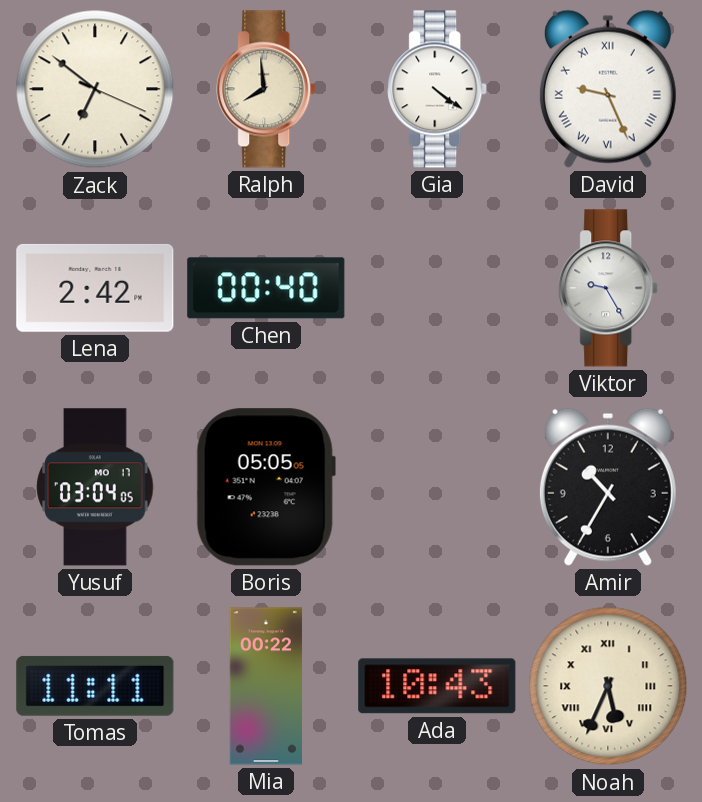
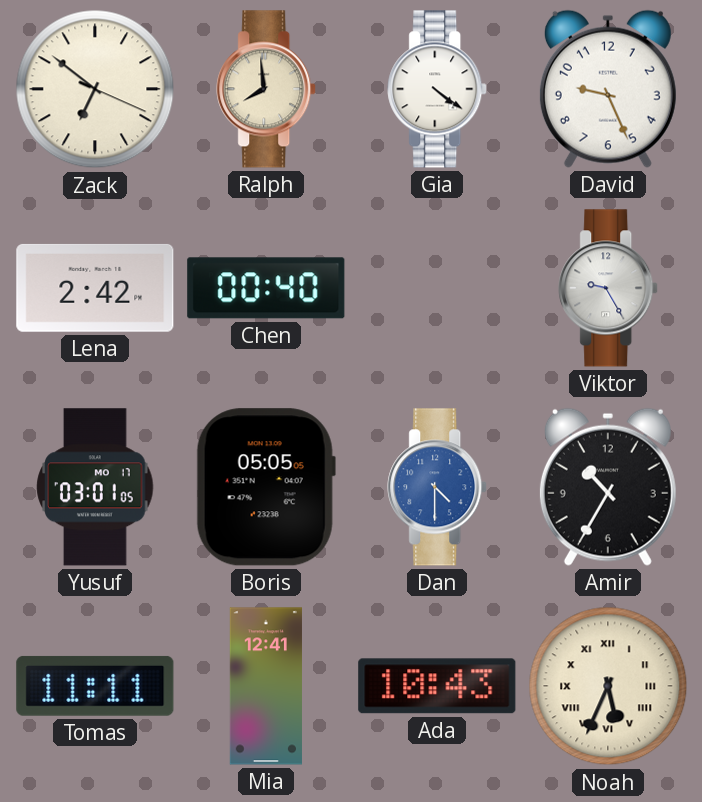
David numerals: Roman -> Arabic (608, 89)
Yusuf: 03:04 -> 03:01 (95, 487)
Dan: none -> 4:30 (438, 487)
Mia: 00:22 -> 12:41 (266, 686)
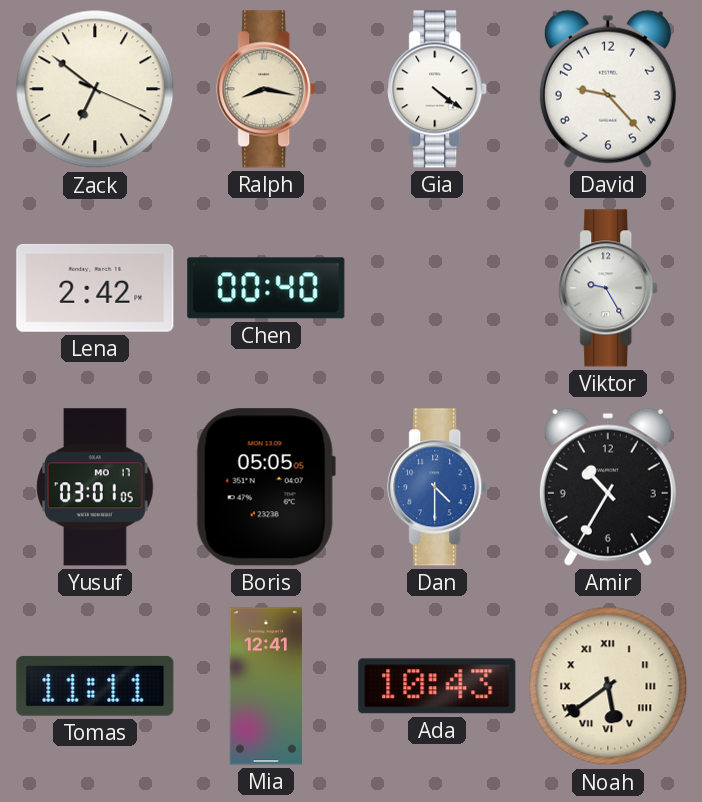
Ralph: 7:59 -> 8:17 (267, 89)
David: 9:26 -> 9:23 (608, 89)
Noah: 5:34 -> 5:39 (608, 686)
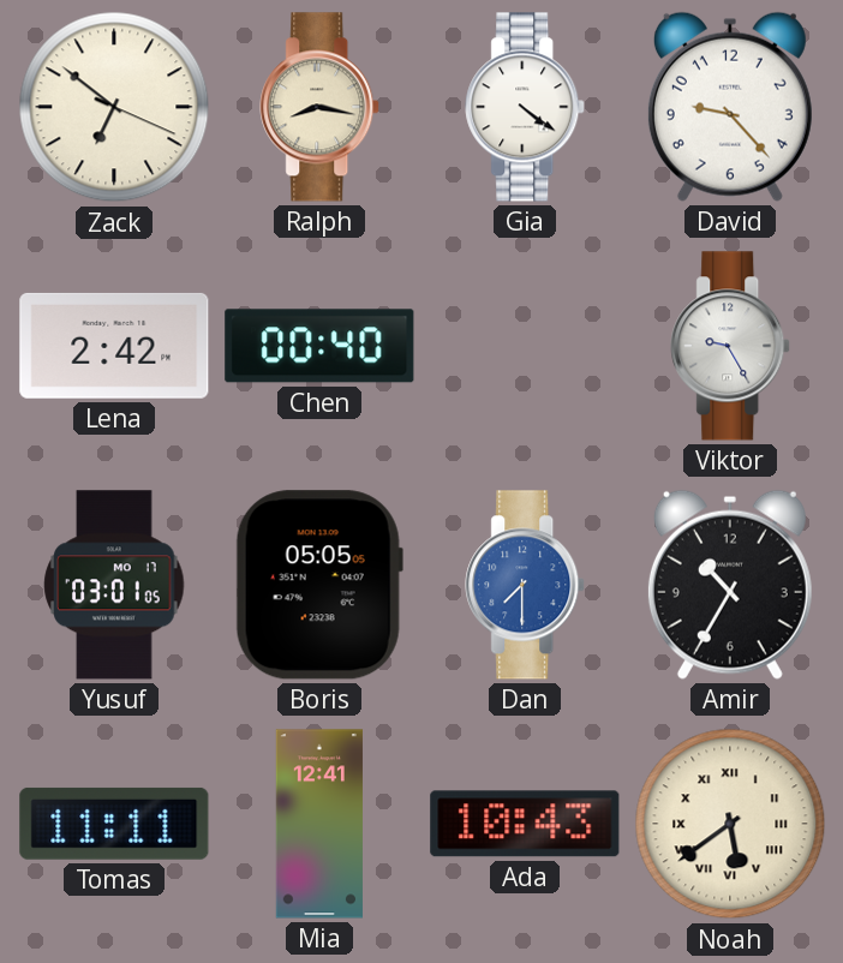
Dan: 4:30 -> 7:30 (526, 585)
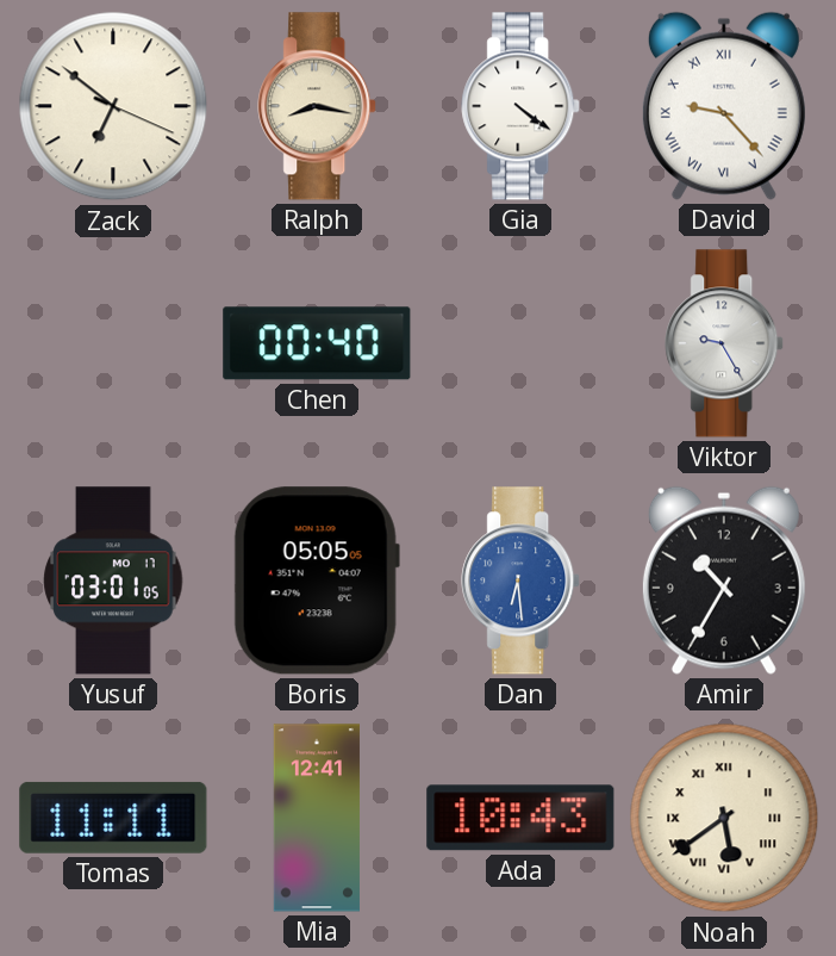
David numerals: Arabic -> Roman (724, 106)
Lena: 2:42 -> none (114, 346)
Dan: 7:30 -> 6:29 (522, 581)
